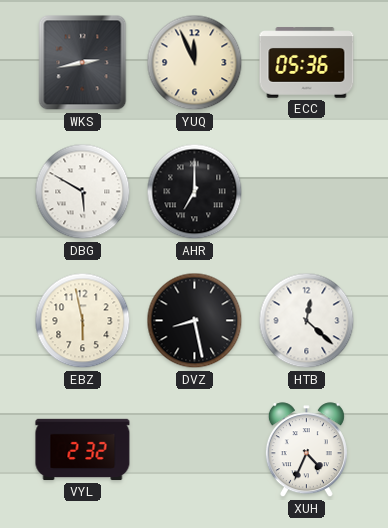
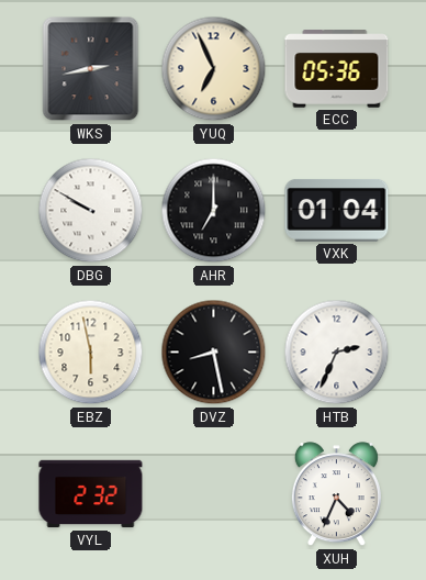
YUQ: 11:56 -> 6:56 (214, 69)
DBG: 5:50 -> 9:50 (91, 211)
VXK: none -> 01:04 (337, 210)
HTB: 12:22 -> 2:34 (337, 353)
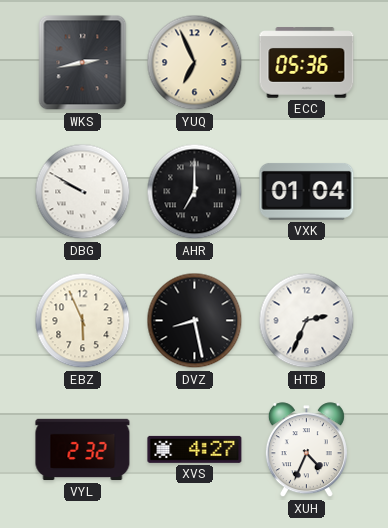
EBZ: 5:58 -> 5:56 (83, 321)
XVS: none -> 4:27 (195, 449)
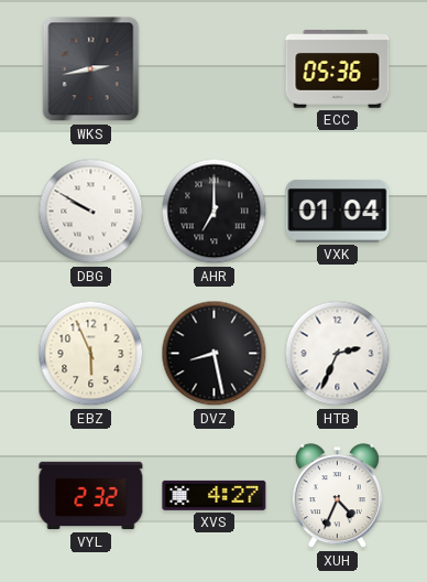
YUQ: 6:56 -> none (195, 63)
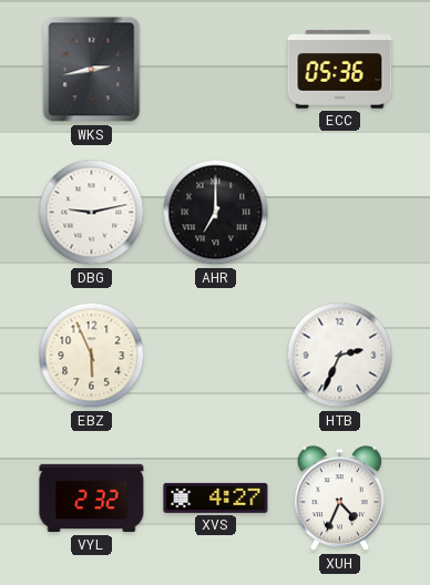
DBG: 9:50 -> 9:13 (92, 213)
VXK: 01:04 -> none (338, 211)
DVZ: 8:28 -> none (215, 354)
